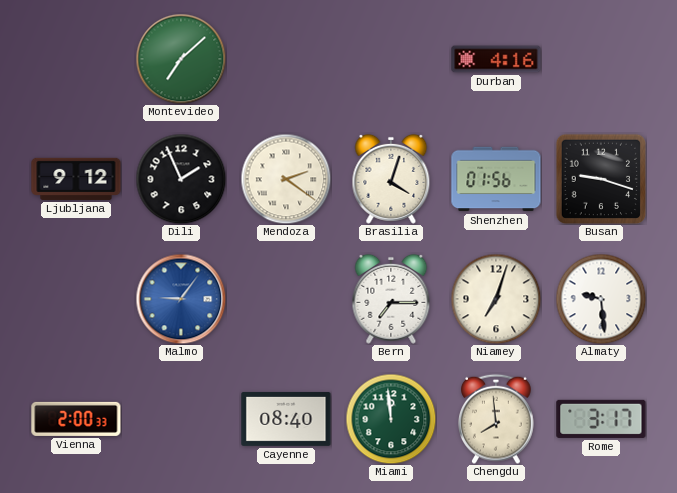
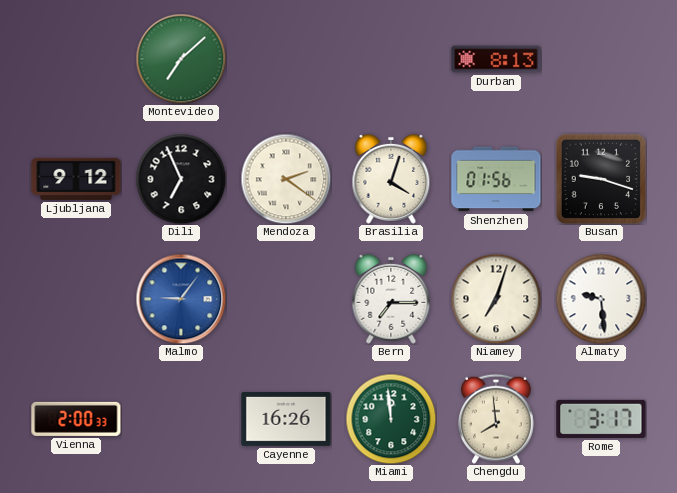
Durban: 4:16 -> 8:13 (496, 59)
Dili: 1:56 -> 6:56 (181, 179)
Cayenne: 08:40 -> 16:26 (286, 419)
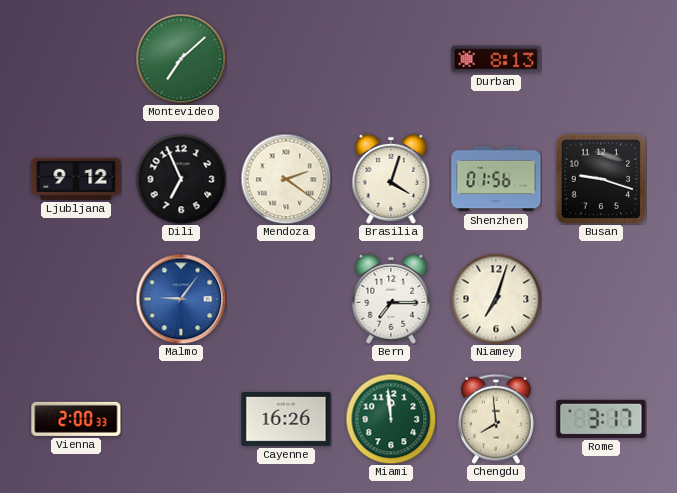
Almaty: 9:29 -> none (601, 299)
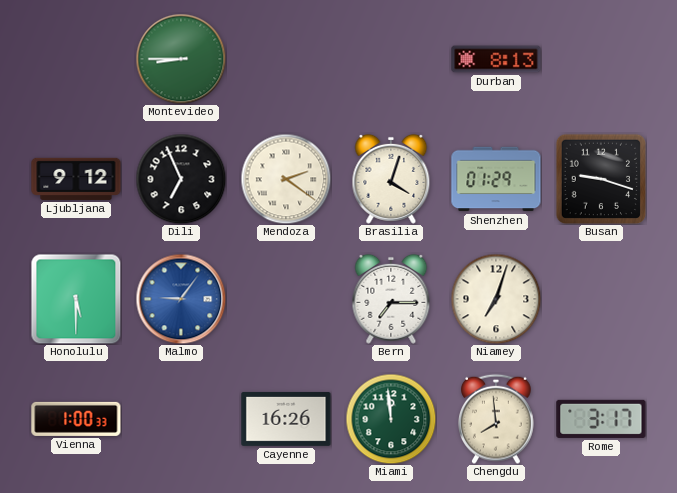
Montevideo: 7:08 -> 8:45 (181, 59)
Shenzhen: 01:56 -> 01:29 (496, 179)
Honolulu: none -> 5:30 (76, 299)
Vienna: 2:00 -> 1:00 (76, 419)
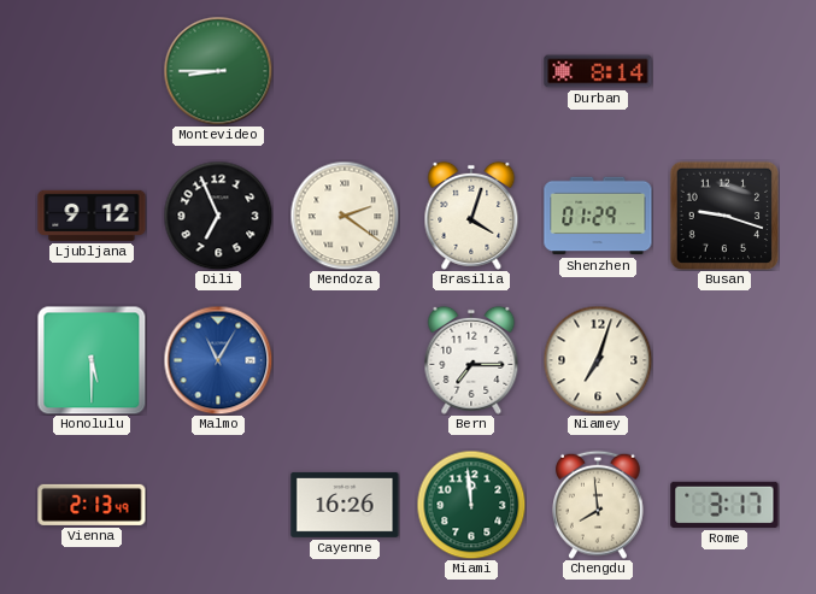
Durban: 8:13 -> 8:14 (598, 71)
Malmo: 9:06 -> 11:05 (218, 360)
Vienna: 1:00 -> 2:13 (92, 505)
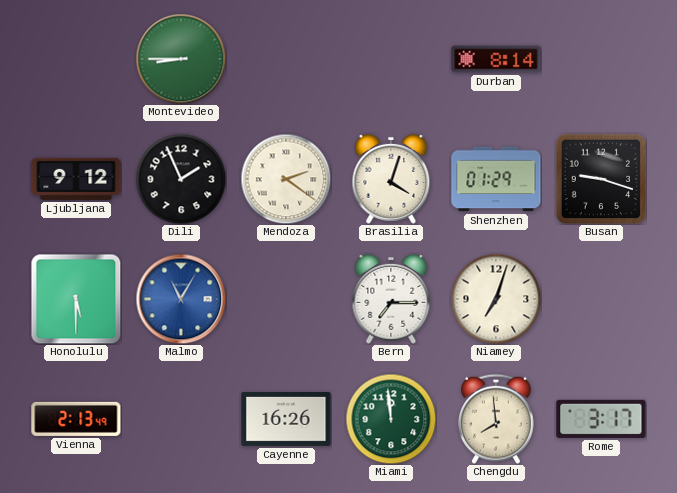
Dili: 6:56 -> 1:56 (181, 179)
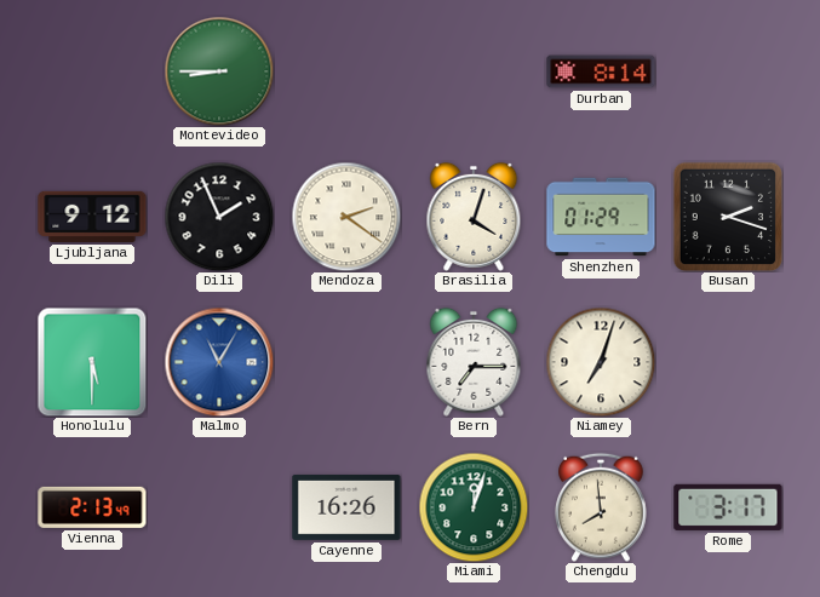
Busan: 9:18 -> 2:18 (728, 217)
Miami: 11:59 -> 12:03 (474, 507)
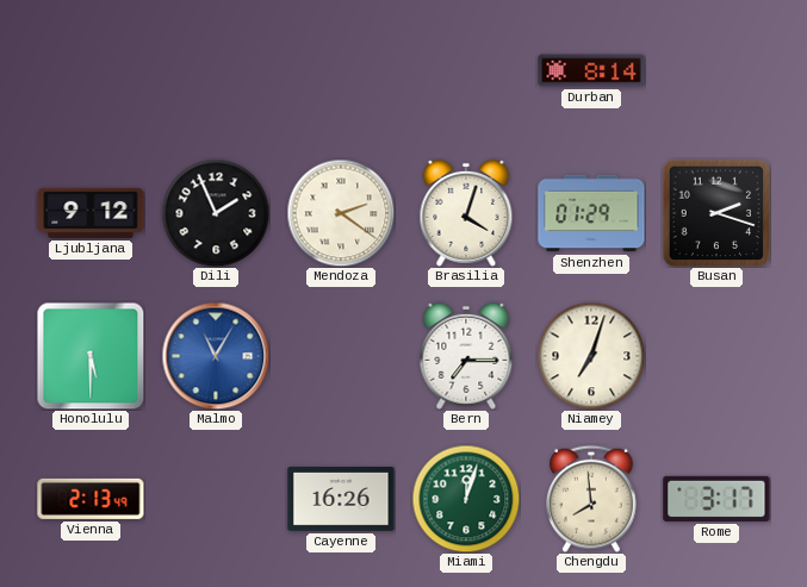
Montevideo: 8:45 -> none (219, 71)
